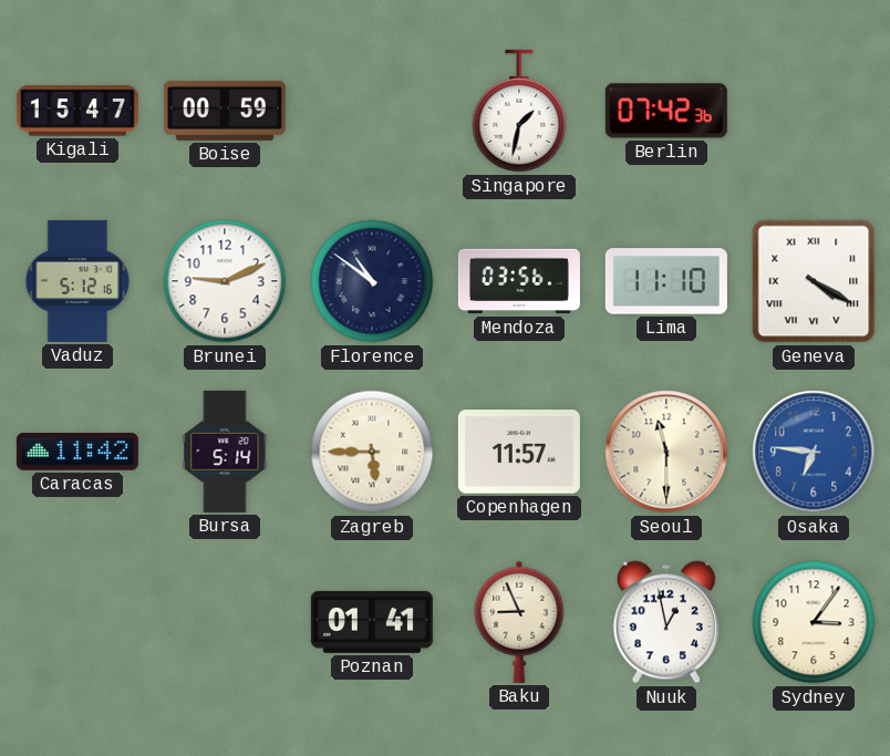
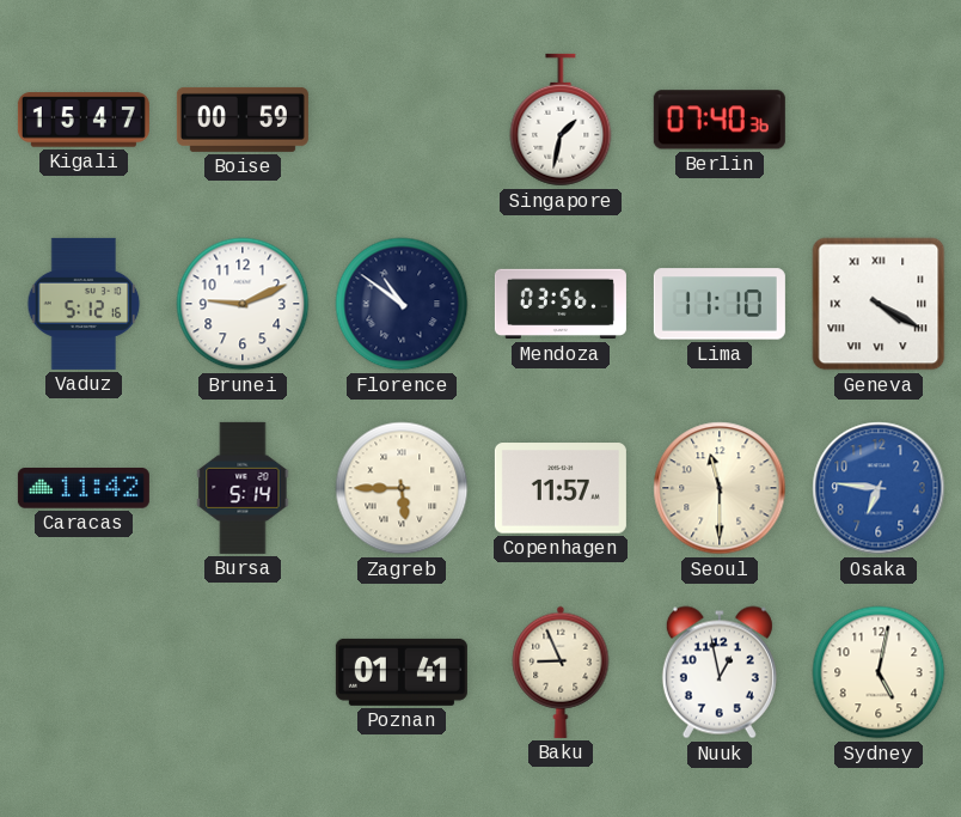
Berlin: 07:42 -> 07:40 (720, 120)
Sydney: 3:06 -> 5:02 (879, 672)
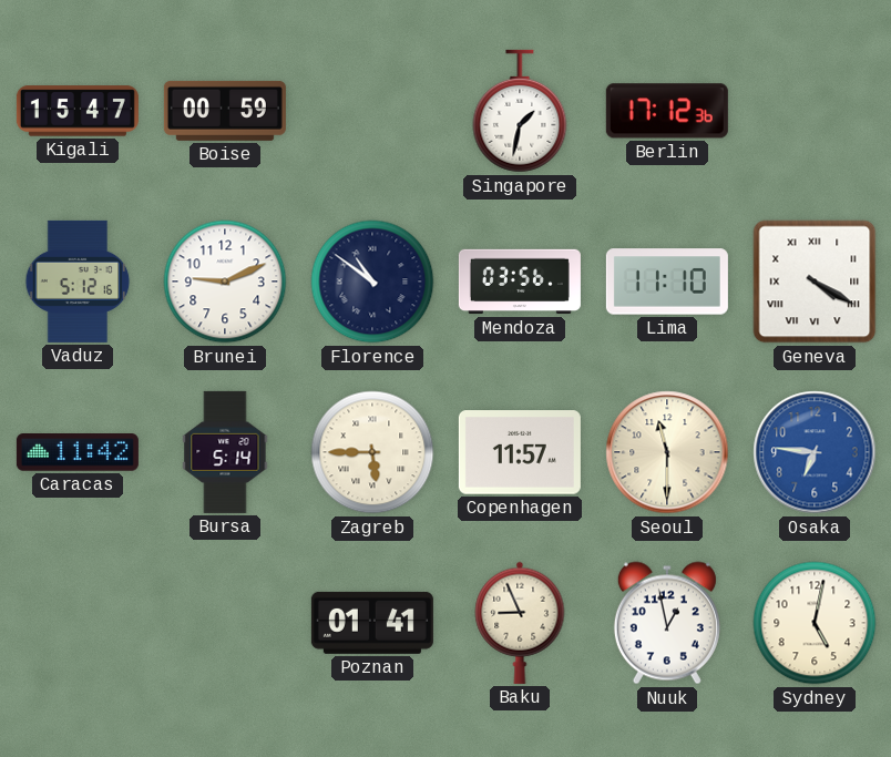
Berlin: 07:40 -> 17:12 (667, 111)
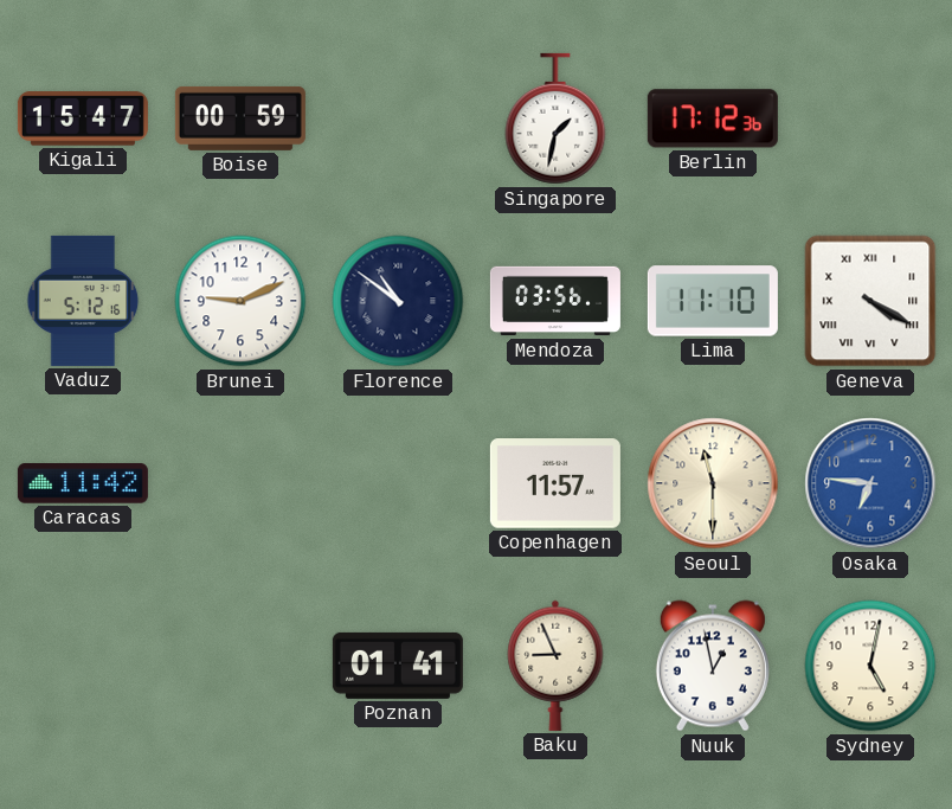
Bursa: 5:14 -> none (225, 452)
Zagreb: 5:45 -> none (372, 452)
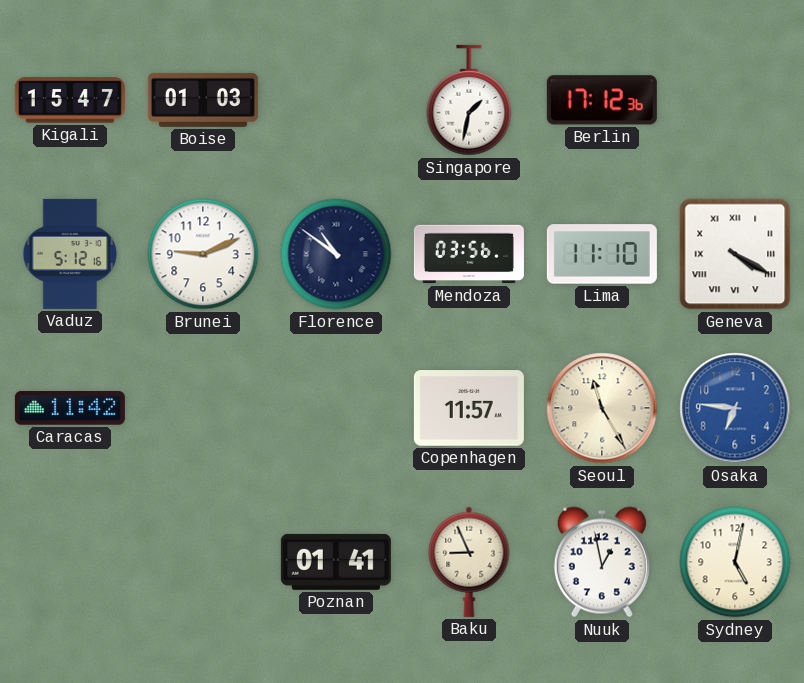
Boise: 00:59 -> 01:03 (203, 100)
Seoul: 11:30 -> 11:25 (602, 408)
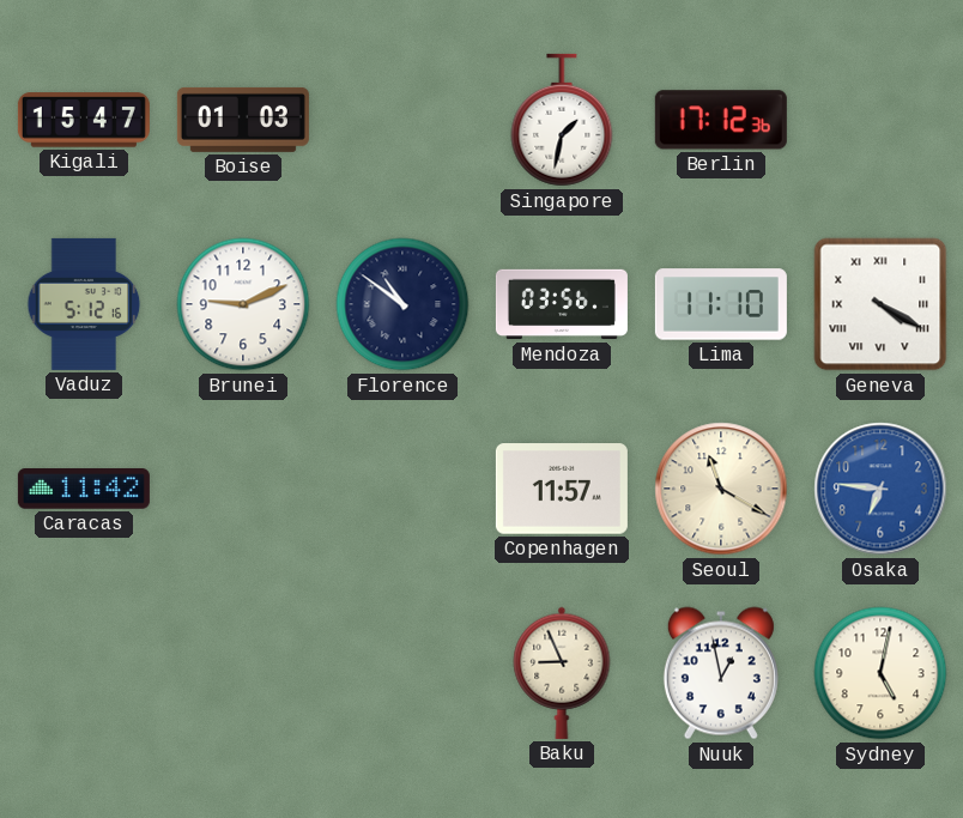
Seoul: 11:25 -> 11:20 (721, 489)
Poznan: 01:41 -> none (336, 562)
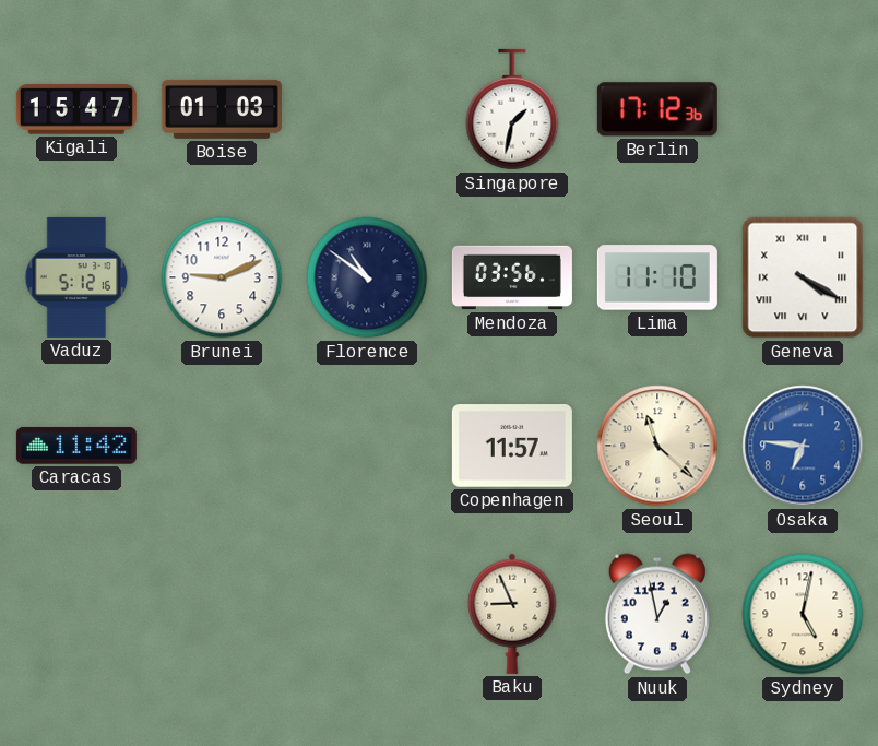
Seoul: 11:20 -> 11:22 (657, 446)
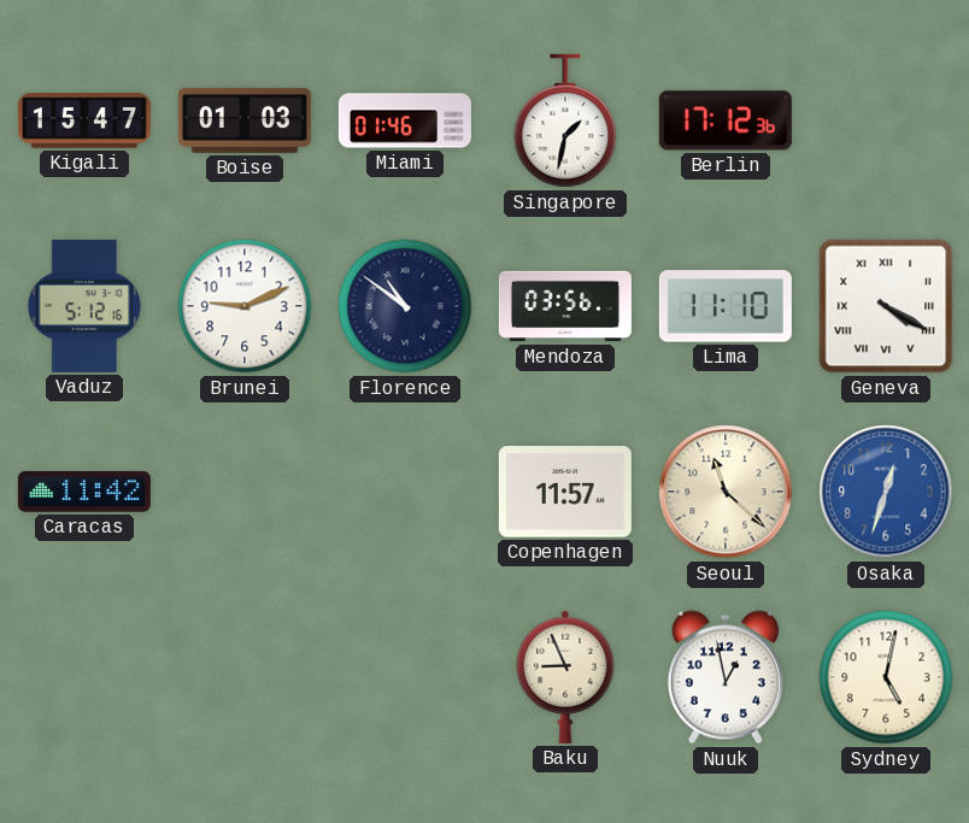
Miami: none -> 01:46 (405, 120)
Osaka: 6:46 -> 12:33 (886, 492)
